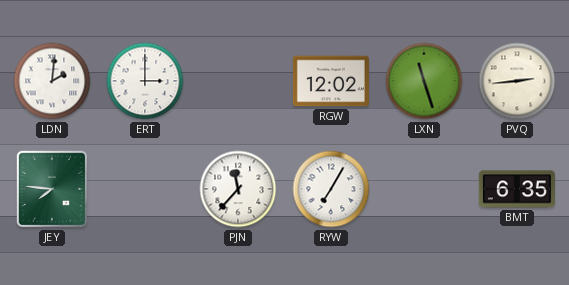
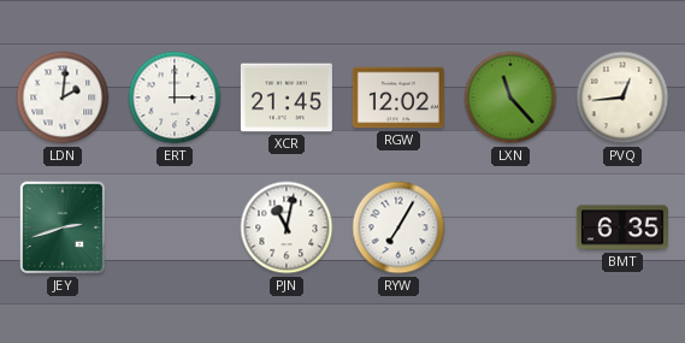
XCR: none -> 21:45 (287, 97)
LXN: 11:27 -> 11:23 (510, 97)
PVQ: 2:44 -> 12:44 (622, 97)
JEY: 7:46 -> 2:42 (63, 227)
PJN: 11:37 -> 11:02 (287, 227)
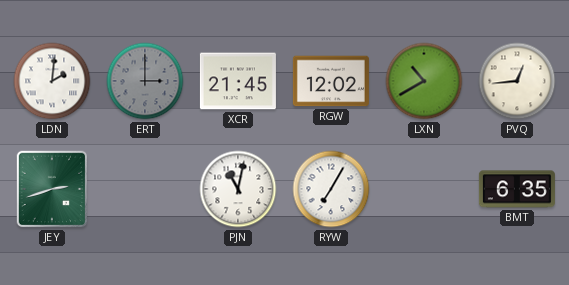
ERT dial: white -> grey (145, 81)
LXN: 11:23 -> 10:40 (424, 81)
